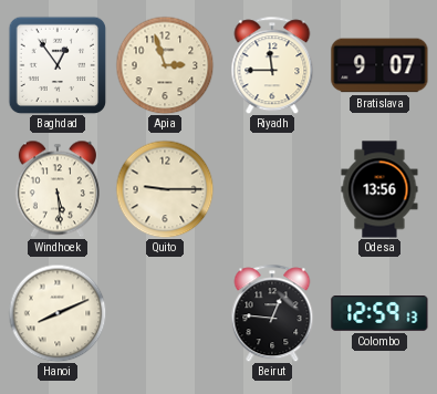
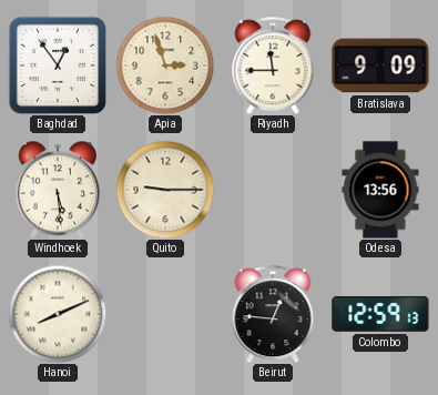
Bratislava: 9:07 -> 9:09 (380, 65)
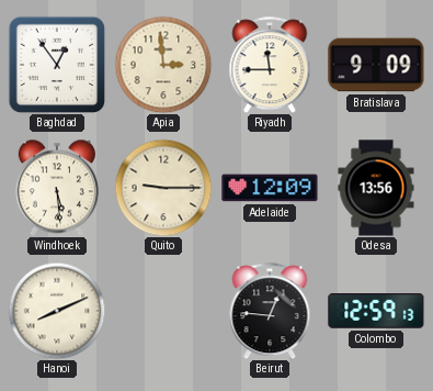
Apia: 2:57 -> 2:59 (163, 65)
Adelaide: none -> 12:09 (270, 188)
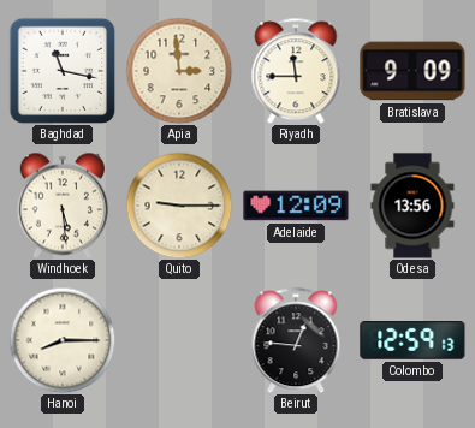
Baghdad: 12:54 -> 11:17 (63, 71)
Hanoi: 8:11 -> 8:15 (63, 340)
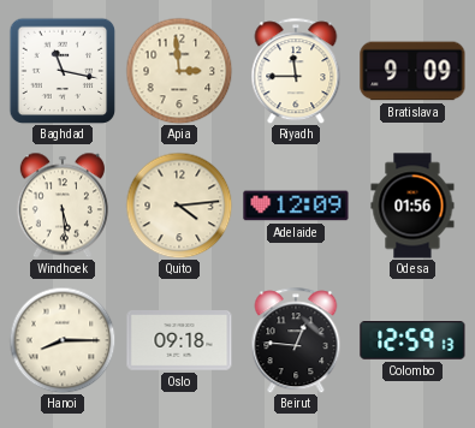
Quito: 9:15 -> 4:14 (179, 206)
Odesa: 13:56 -> 01:56 (412, 206)
Oslo: none -> 09:18 (179, 341)
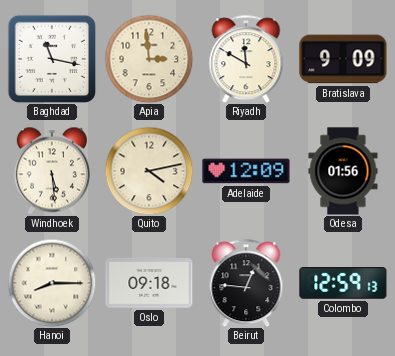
Riyadh: 11:45 -> 11:50 (246, 59)
Quito: 4:14 -> 4:13 (149, 171)
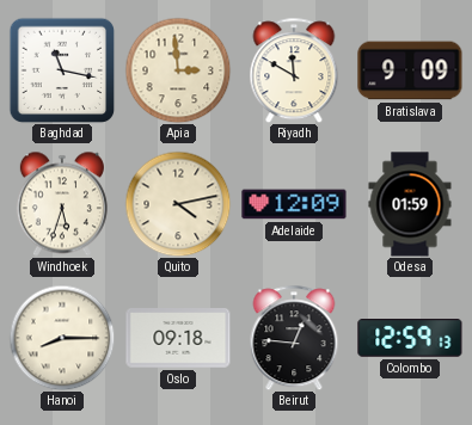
Windhoek: 5:29 -> 5:33 (62, 204)
Odesa: 01:56 -> 01:59 (410, 204)
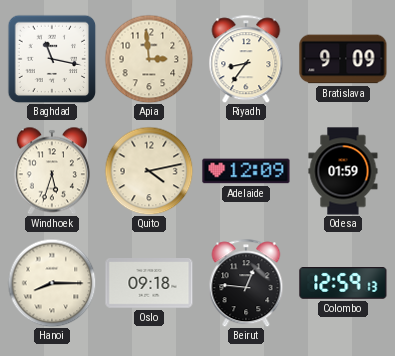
Riyadh: 11:50 -> 8:36 (246, 59)
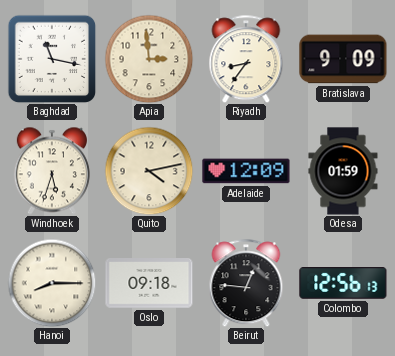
Colombo: 12:59 -> 12:56 (343, 284)
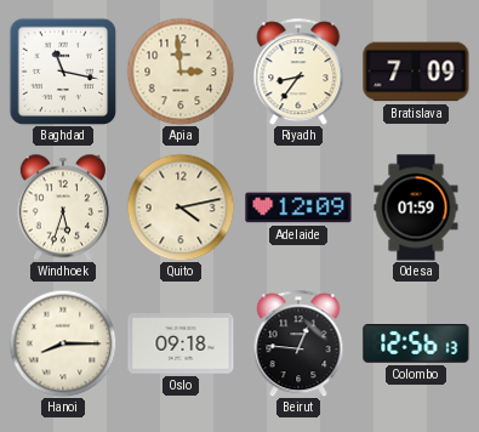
Bratislava: 9:09 -> 7:09 (416, 72)
